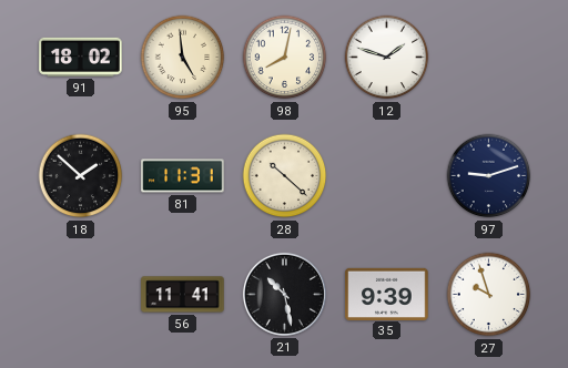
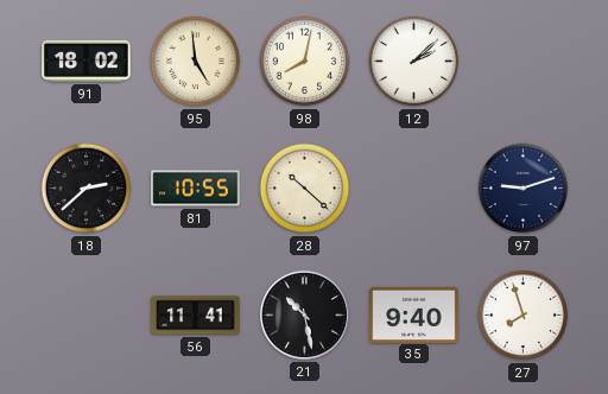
12: 1:48 -> 2:08 (414, 62)
18: 1:52 -> 2:38 (87, 189)
81: 11:31 -> 10:55 (196, 189)
35: 9:39 -> 9:40 (414, 314)
27: 9:57 -> 7:57 (524, 316)
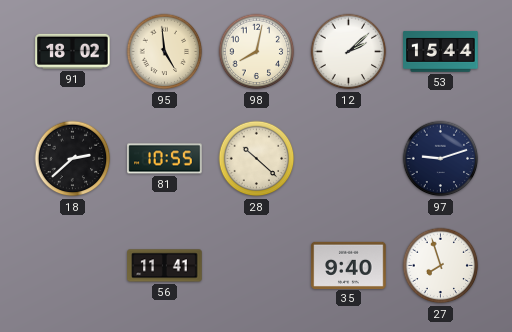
53: none -> 15:44 (441, 51)
21: 10:28 -> none (304, 314)
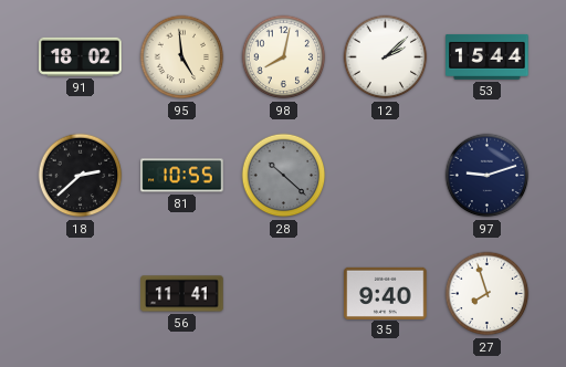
28 dial: cream -> grey (284, 176)
